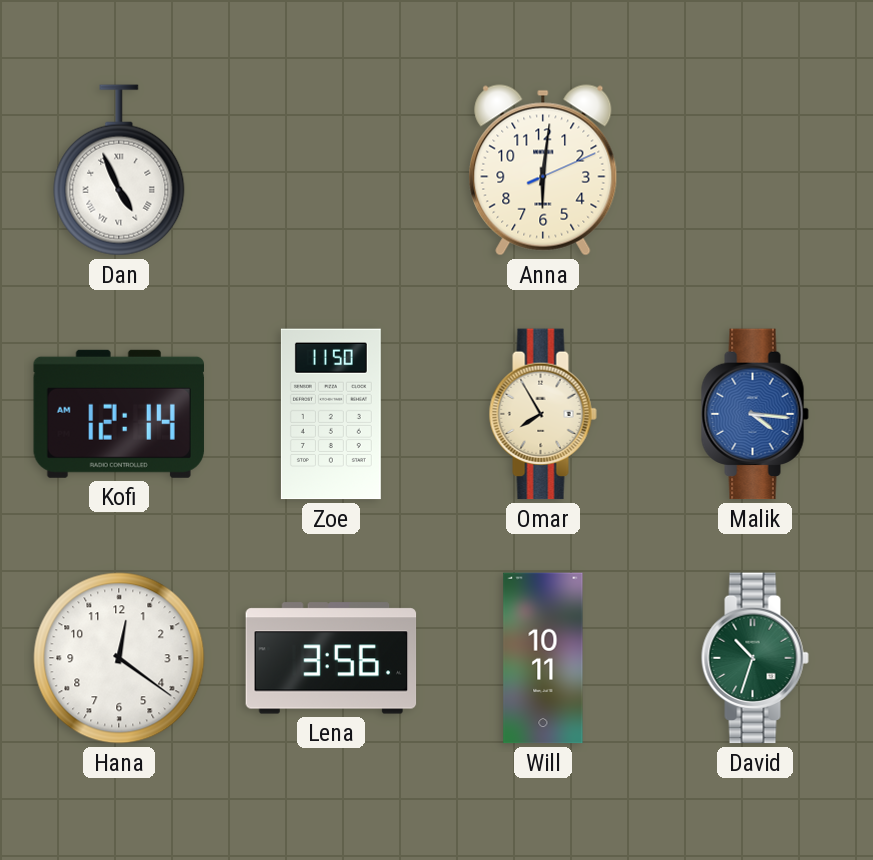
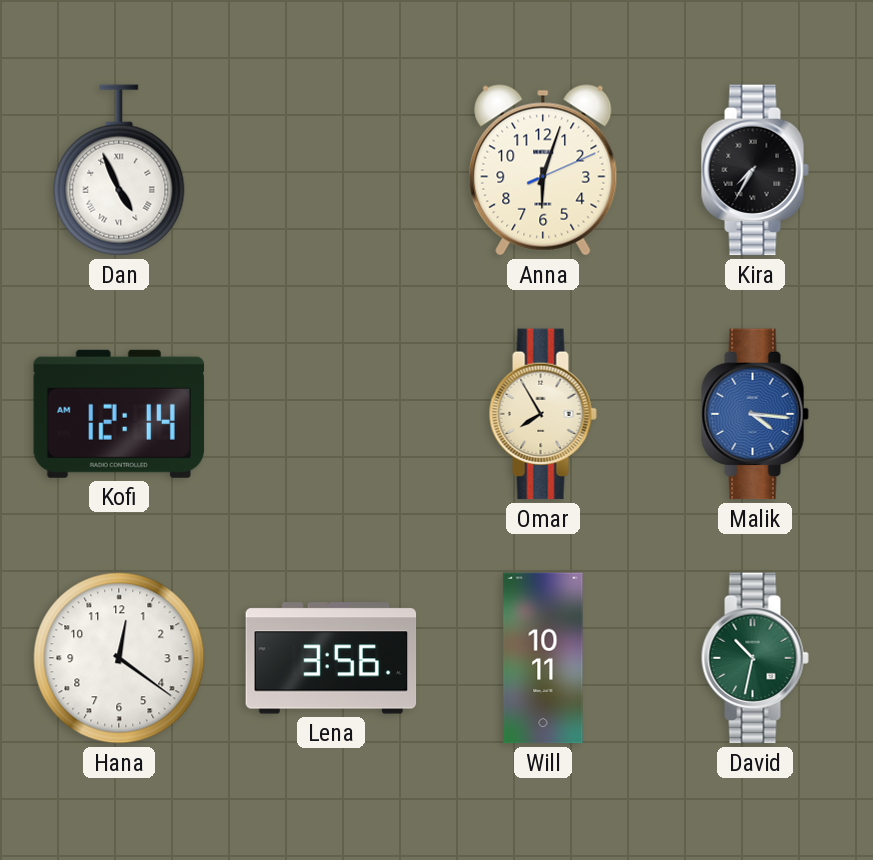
Anna: 6:01 -> 6:03 (543, 170)
Kira: none -> 7:35 (755, 170)
Zoe: 11:50 -> none (331, 414)
David: 10:33 -> 10:32 (755, 658)
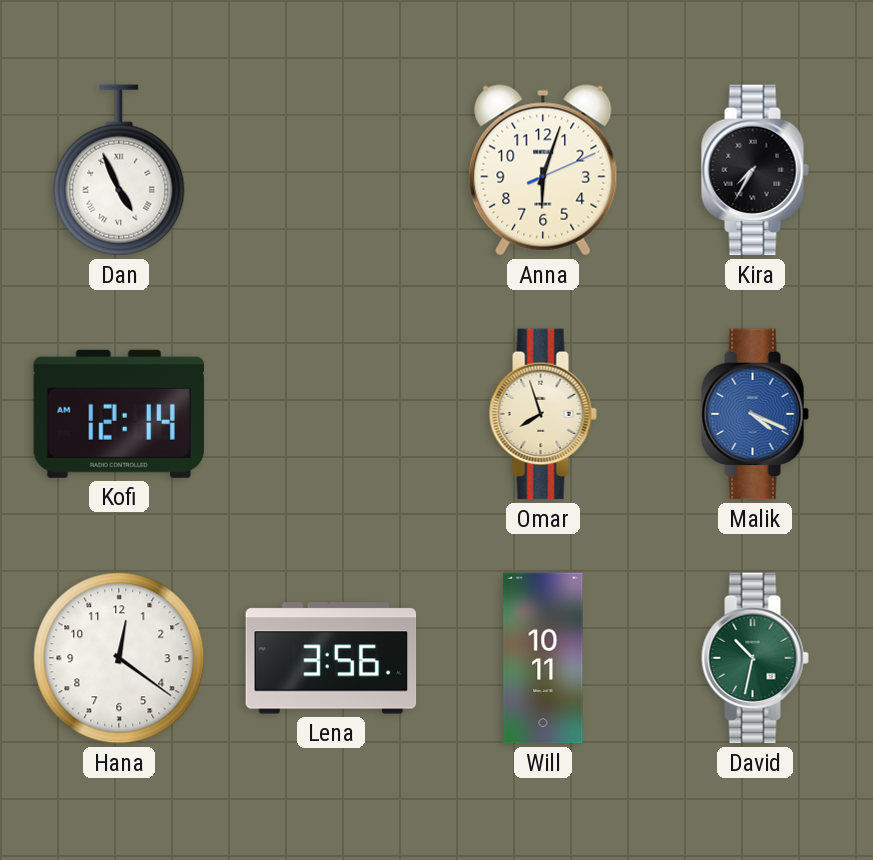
Omar: 7:55 -> 7:57 (543, 414)
Malik: 4:16 -> 4:19 (755, 414)
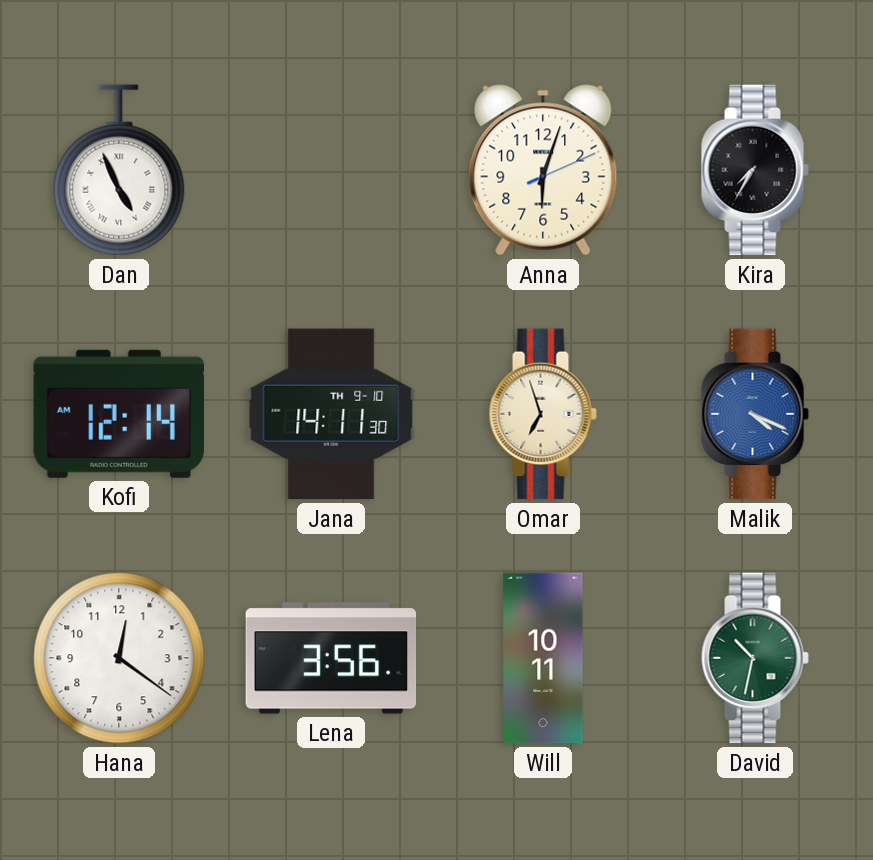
Jana: none -> 14:11 (331, 414)
Omar: 7:57 -> 6:57 (543, 414)
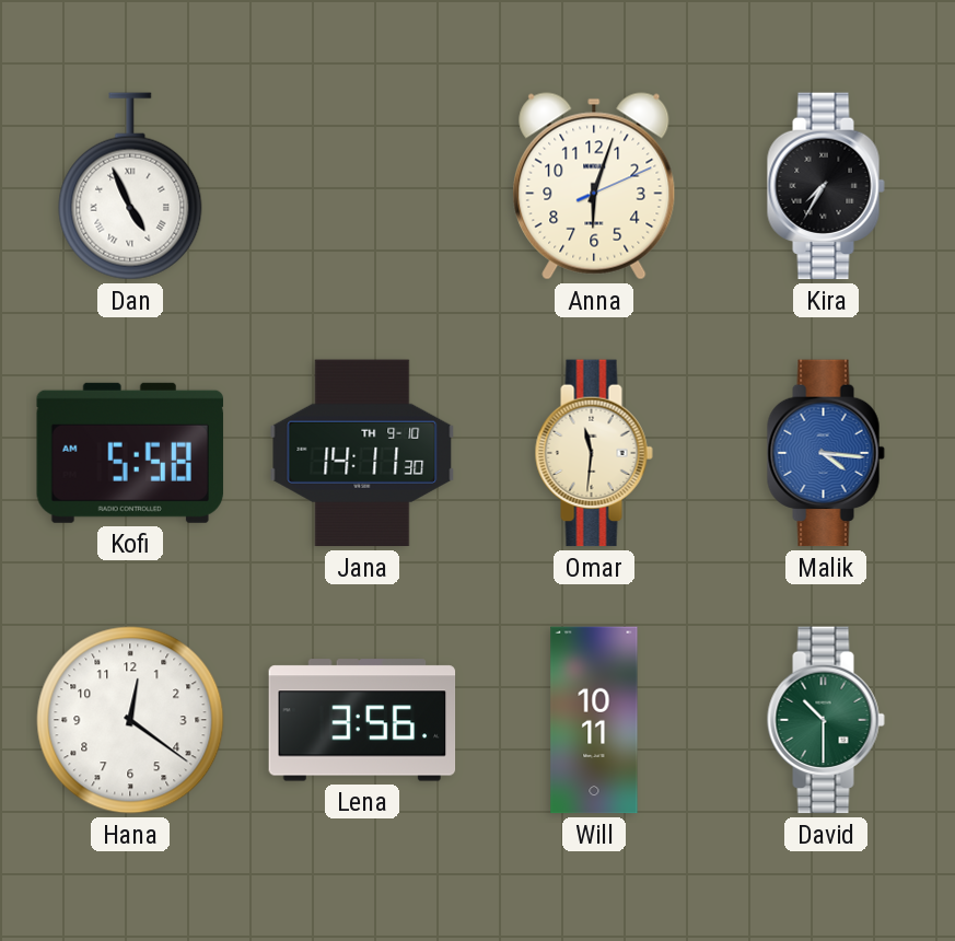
Kofi: 12:14 -> 5:58 (130, 453)
Omar: 6:57 -> 11:31 (594, 453)
Malik: 4:19 -> 4:16 (826, 453)
David: 10:32 -> 10:30 (826, 720)
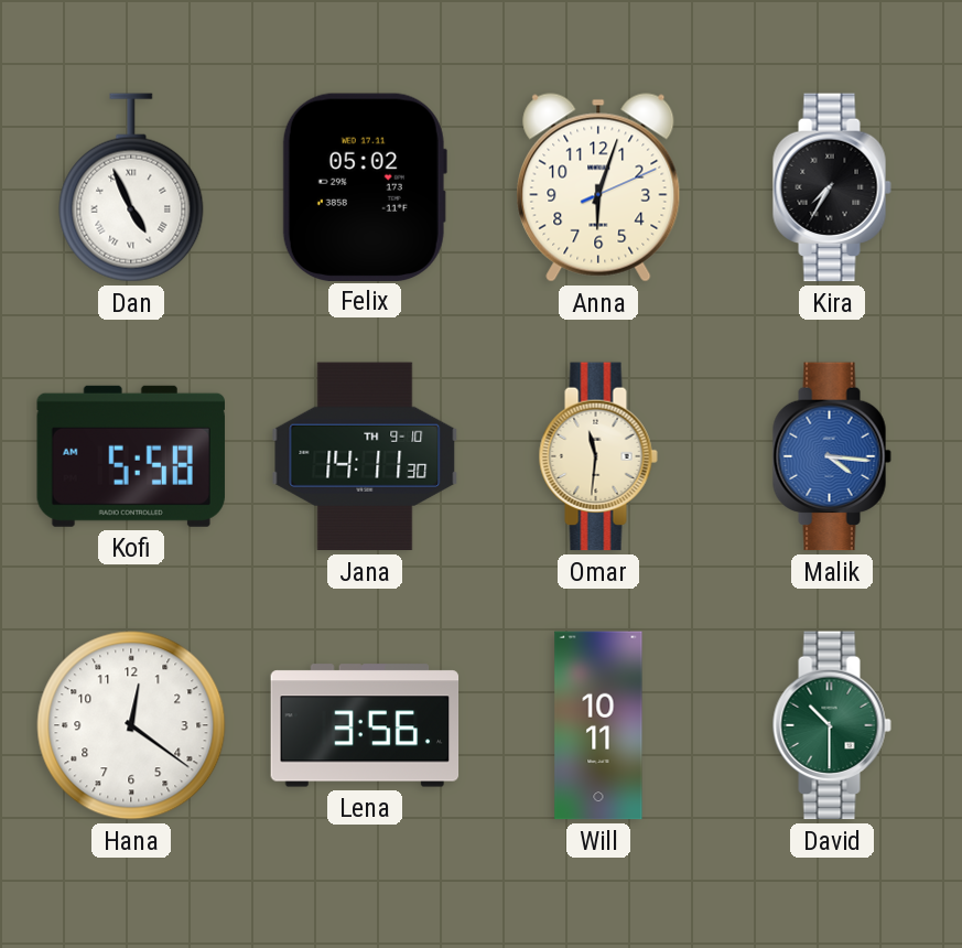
Felix: none -> 05:02 (365, 186)
